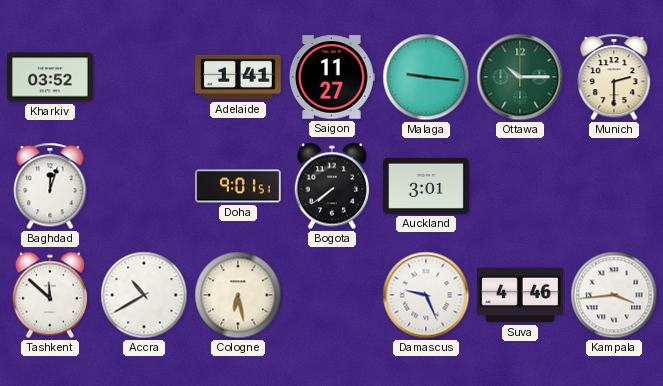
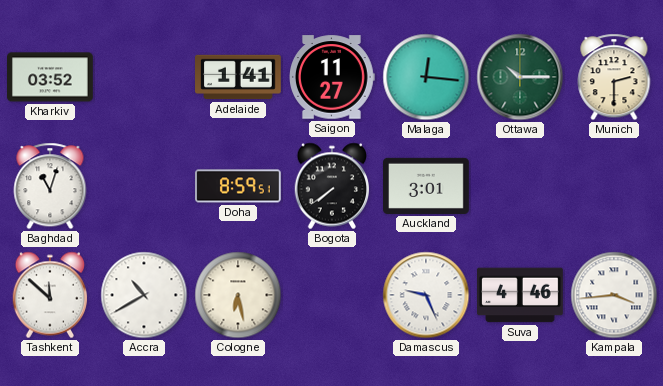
Malaga: 9:16 -> 12:16 (426, 77)
Baghdad: 12:03 -> 11:03 (50, 186)
Doha: 9:01 -> 8:59 (239, 186)
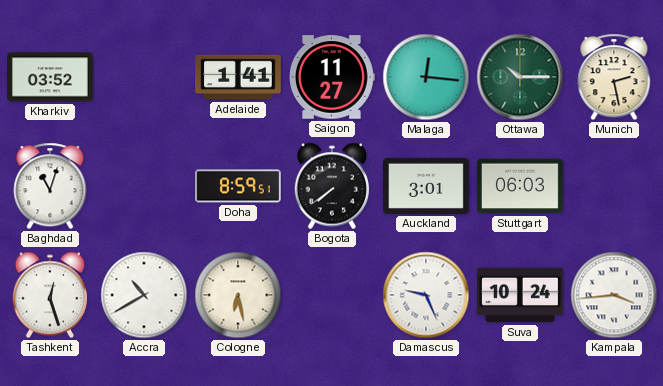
Munich: 2:30 -> 2:28 (614, 77)
Stuttgart: none -> 06:03 (521, 186)
Tashkent: 11:52 -> 12:27 (50, 295)
Suva: 4:46 -> 10:24 (521, 295)
